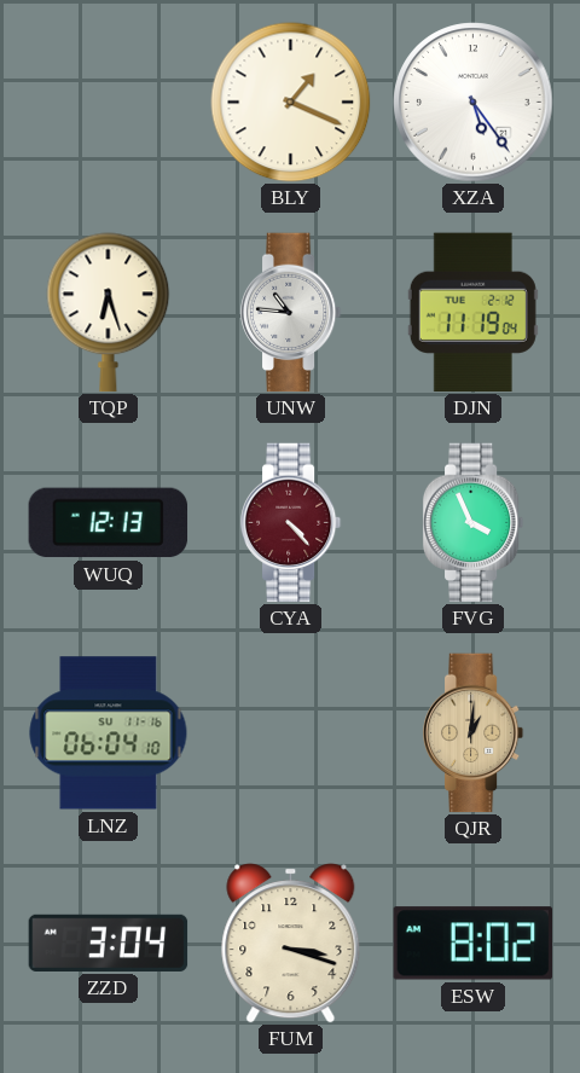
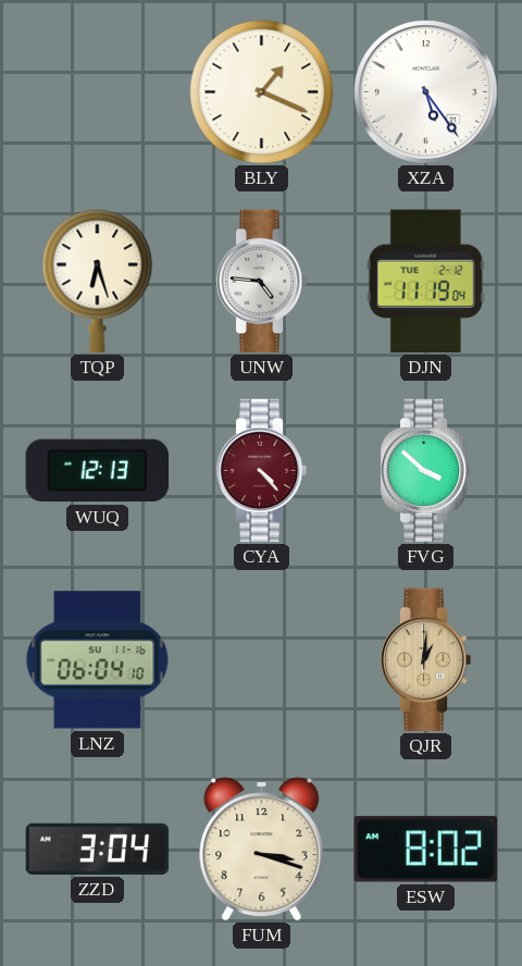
UNW: 10:46 -> 4:46 (262, 282)
FVG: 3:56 -> 3:52 (426, 471)
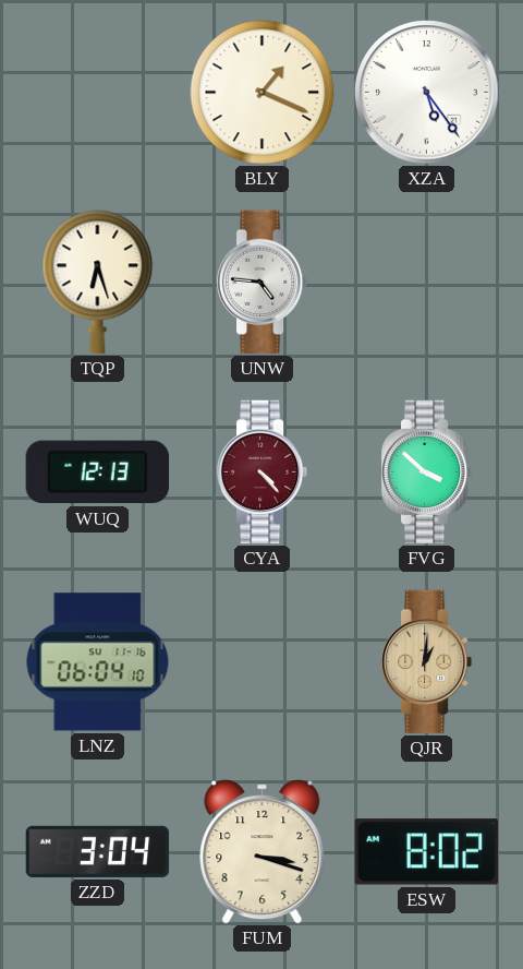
DJN: 11:19 -> none (425, 282)
